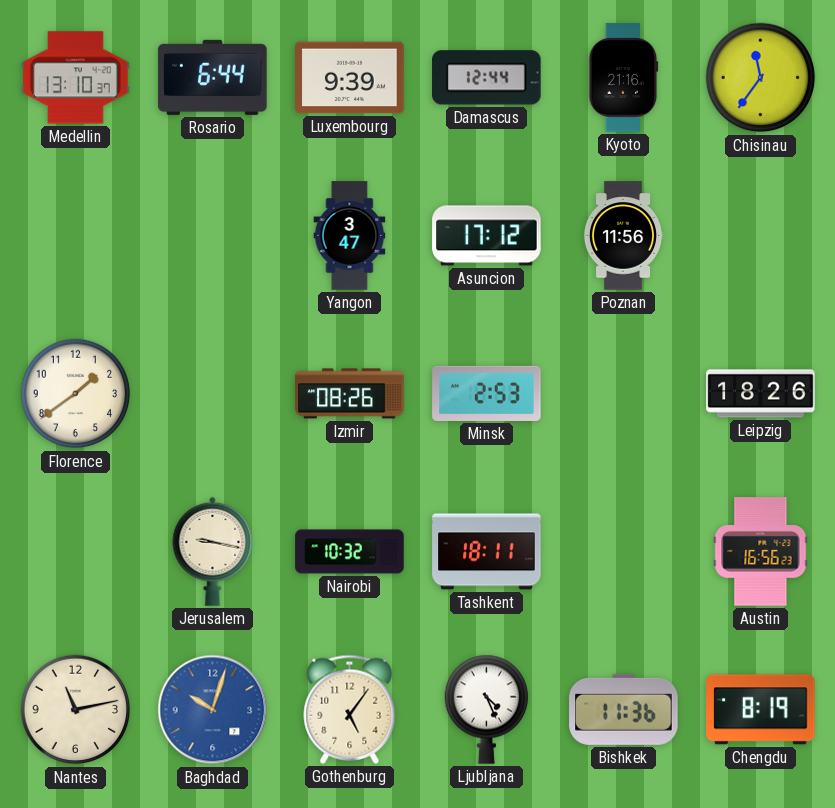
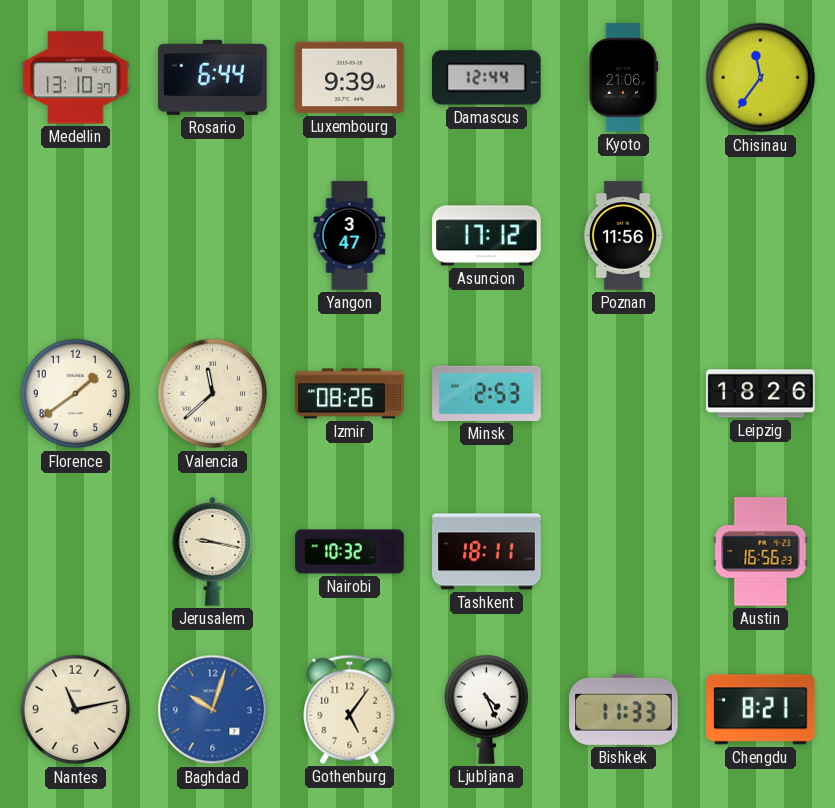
Kyoto: 21:16 -> 21:06 (624, 78)
Valencia: none -> 11:38 (213, 394)
Bishkek: 11:36 -> 11:33 (624, 709)
Chengdu: 8:19 -> 8:21 (761, 710)
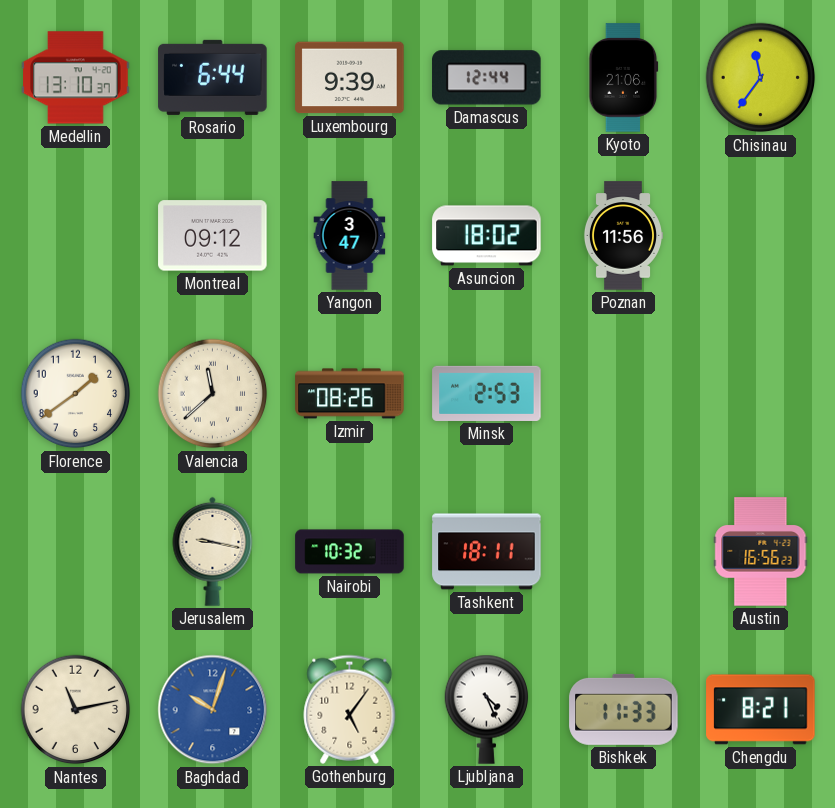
Montreal: none -> 09:12 (213, 236)
Asuncion: 17:12 -> 18:02 (487, 236)
Leipzig: 18:26 -> none (761, 394)
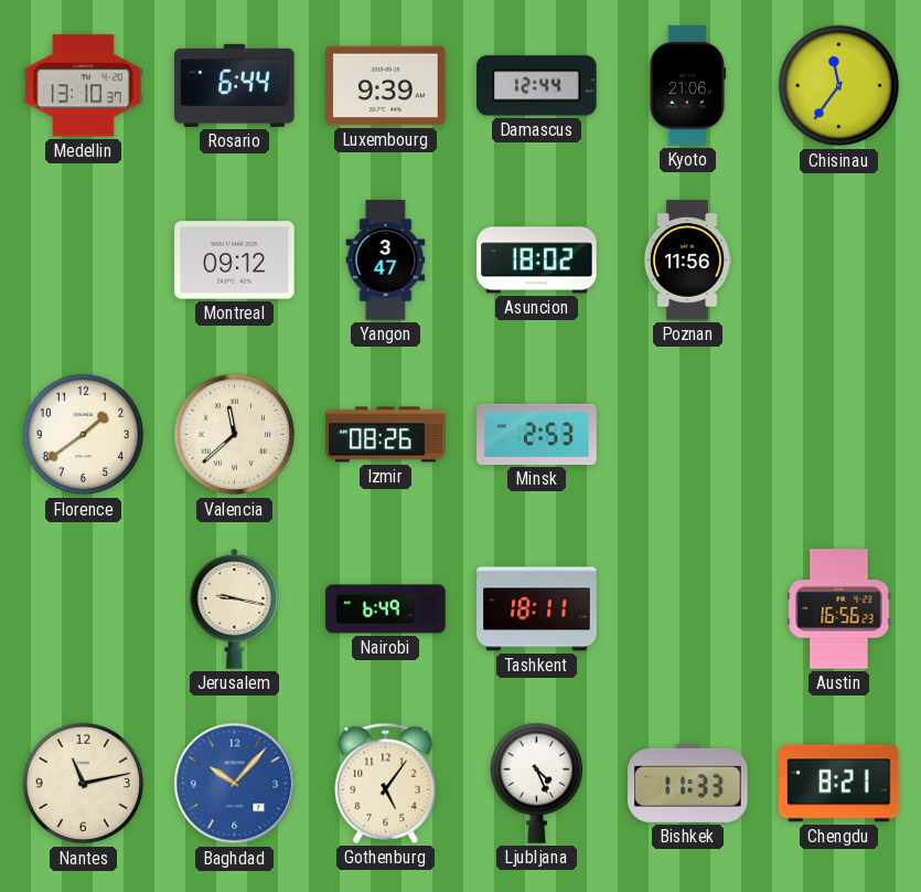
Nairobi: 10:32 -> 6:49 (386, 609)
Baghdad: 10:03 -> 10:07 (235, 784)
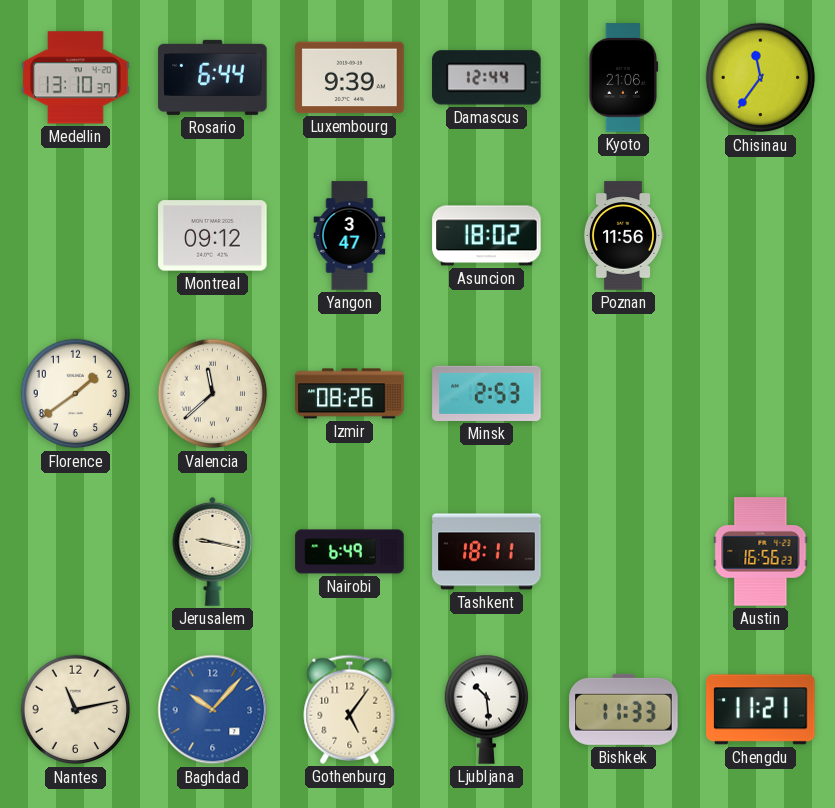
Ljubljana: 4:26 -> 10:29 (487, 709)
Chengdu: 8:21 -> 11:21 (761, 710)
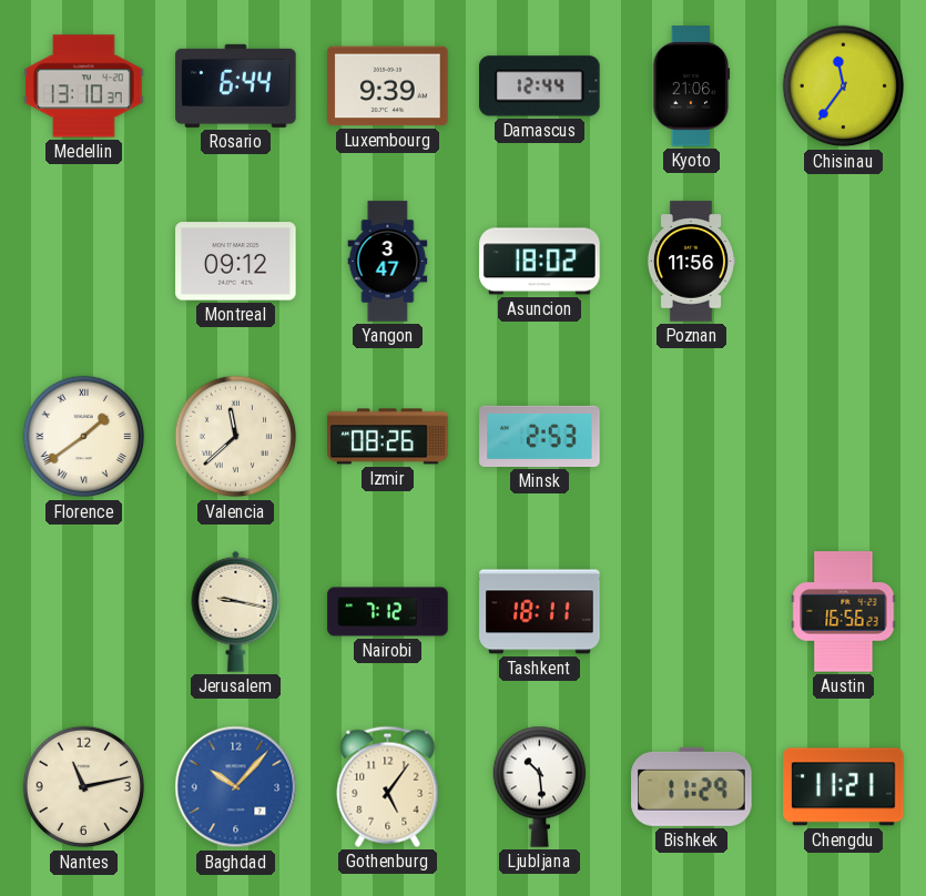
Florence numerals: Arabic -> Roman (84, 437)
Nairobi: 6:49 -> 7:12 (388, 612)
Bishkek: 11:33 -> 11:29 (692, 786)
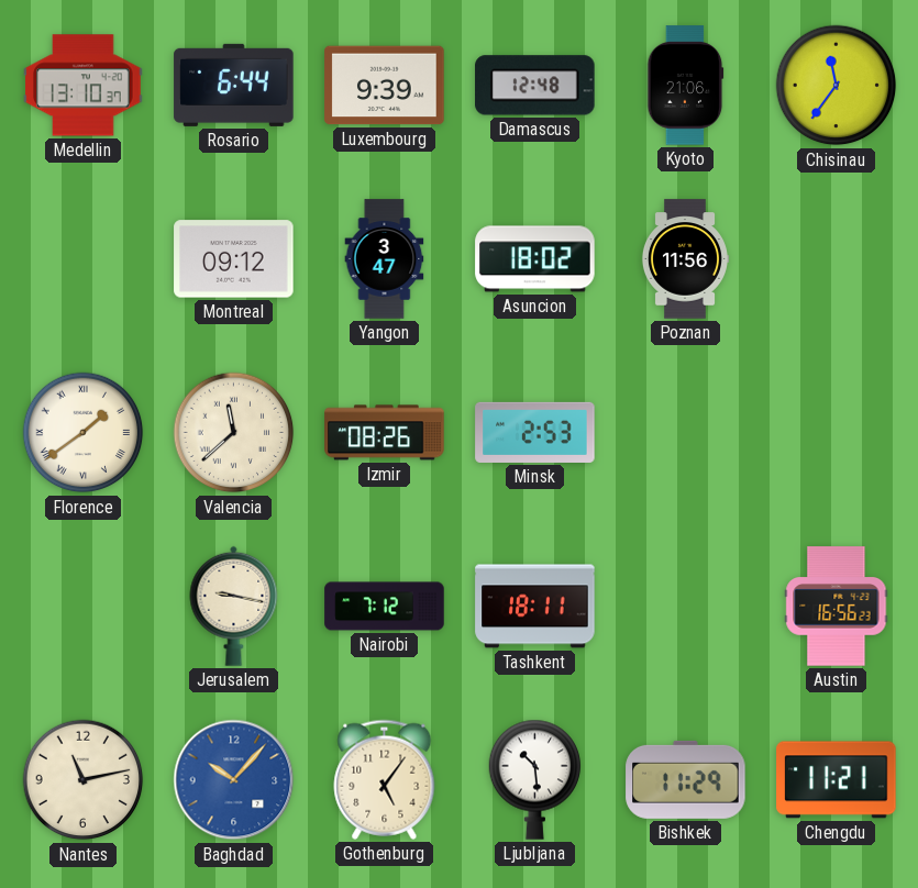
Damascus: 12:44 -> 12:48 (535, 86)
